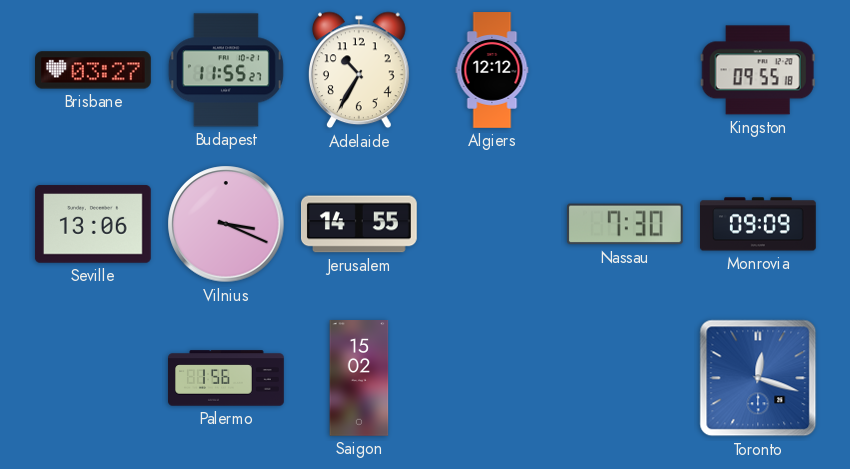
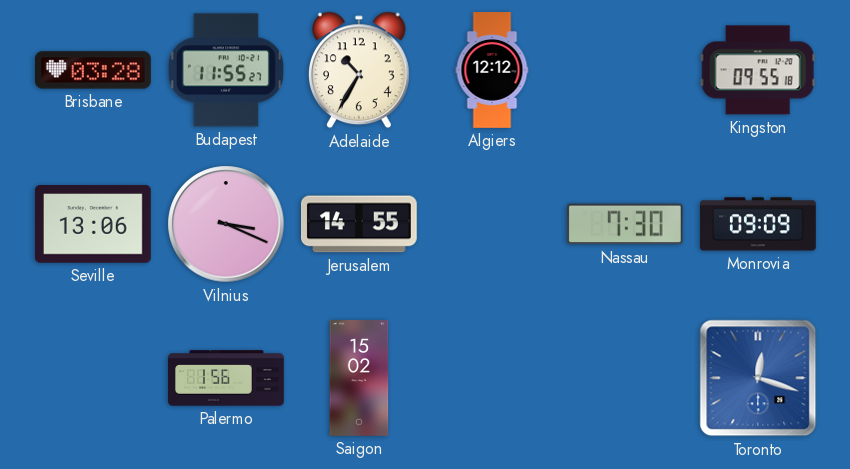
Brisbane: 03:27 -> 03:28 (94, 70)
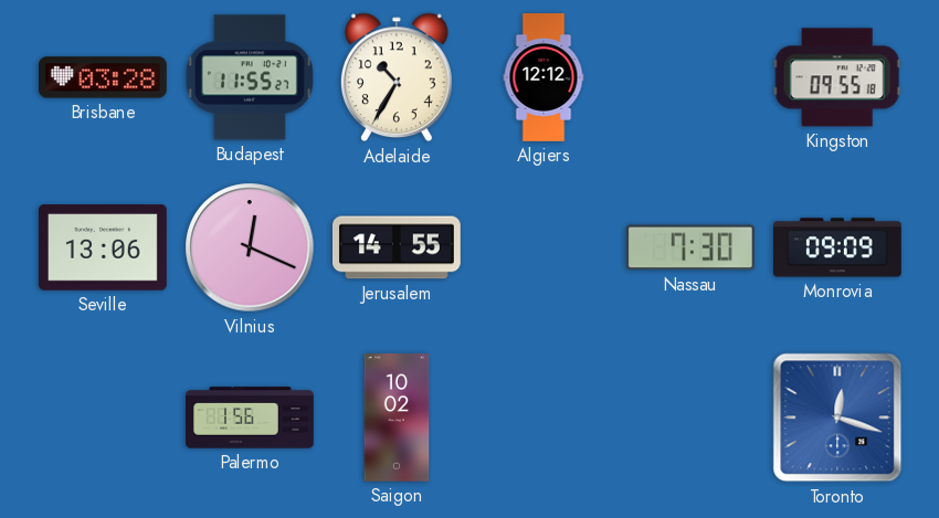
Vilnius: 3:19 -> 12:19 (250, 247)
Saigon: 15:02 -> 10:02 (397, 419)
